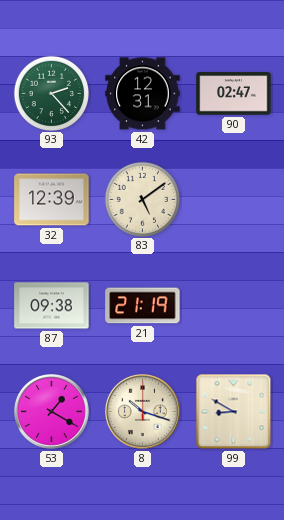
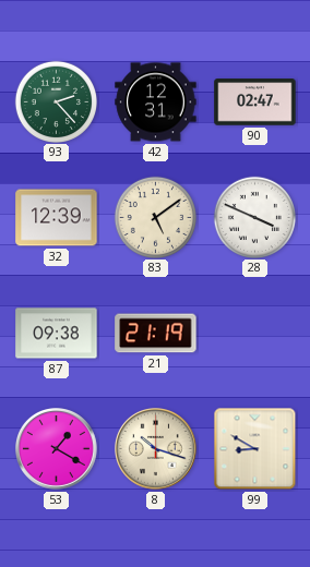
28: none -> 3:49 (254, 217)
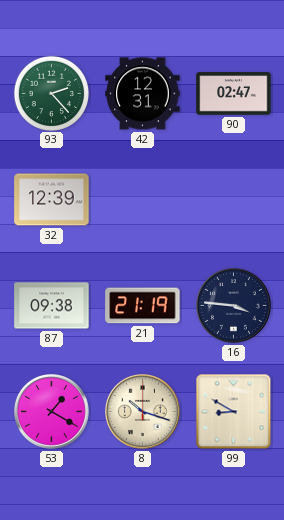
83: 5:09 -> none (155, 217)
28: 3:49 -> none (254, 217)
16: none -> 3:46 (234, 306)
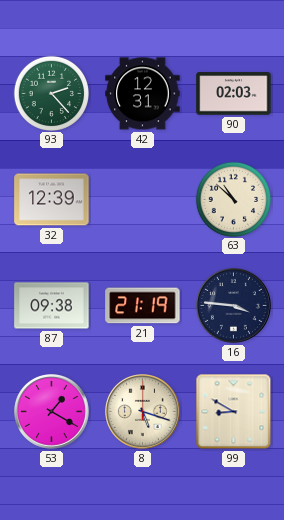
90: 02:47 -> 02:03 (234, 94)
63: none -> 10:52 (233, 199)
8: 10:18 -> 5:18 (143, 412)
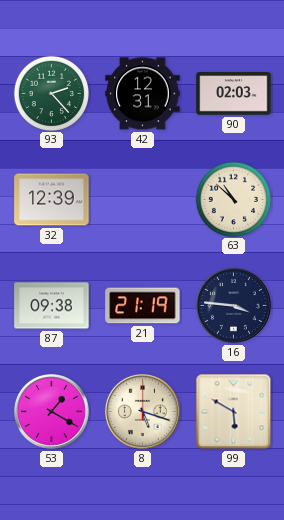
99: 8:50 -> 5:50 (234, 412)
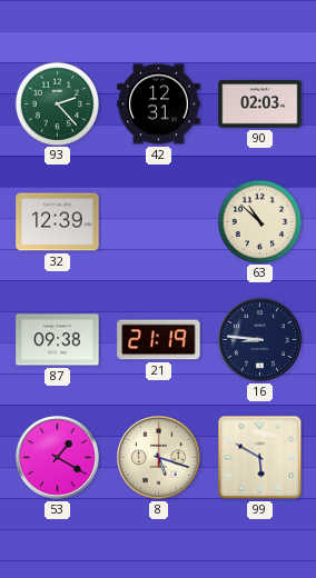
16: 3:46 -> 8:46 (260, 340)
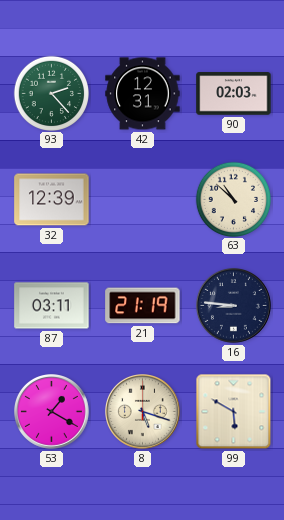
87: 09:38 -> 03:11 (52, 306)
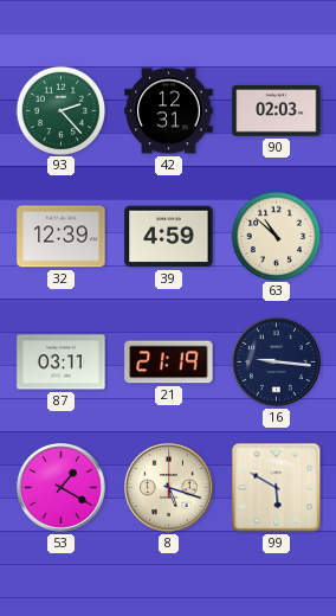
39: none -> 4:59 (169, 237)
16: 8:46 -> 9:16 (277, 362)
